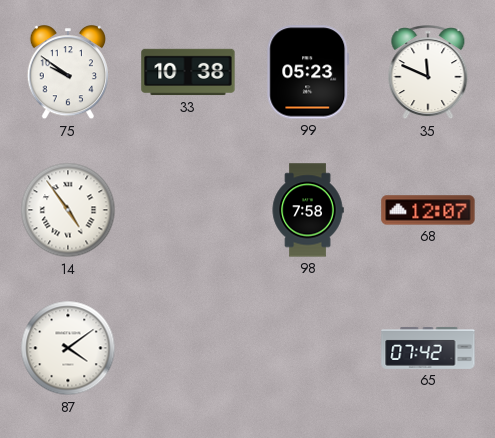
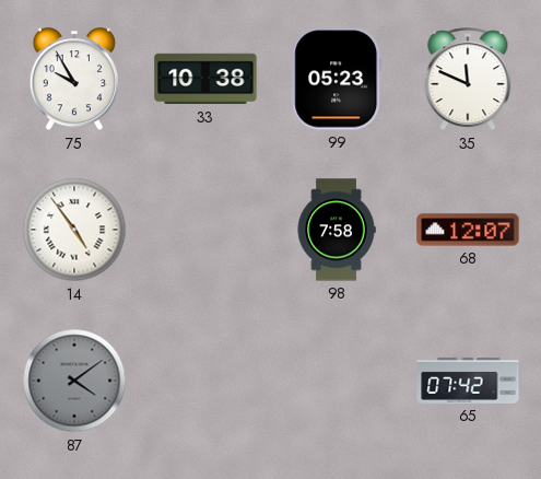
75: 9:51 -> 9:55 (73, 80)
87 dial: white -> grey (74, 381)
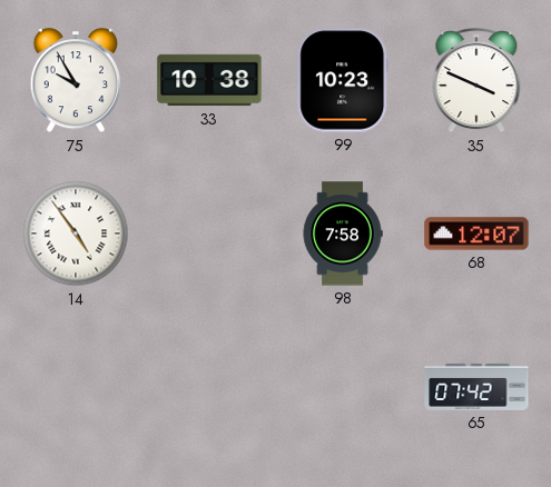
99: 05:23 -> 10:23 (343, 80)
35: 11:49 -> 3:49 (476, 81)
87: 4:09 -> none (74, 381)
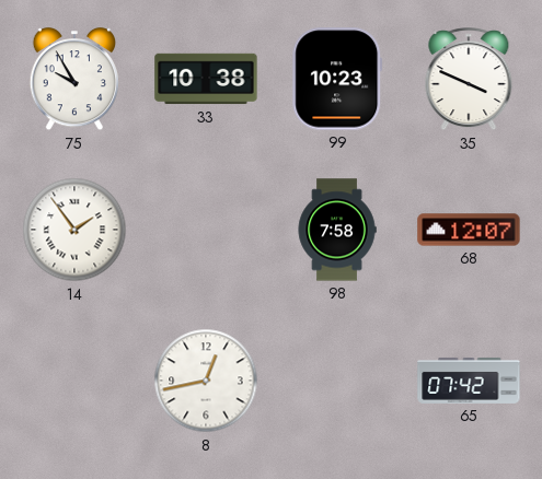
14: 4:54 -> 1:54 (74, 230)
8: none -> 12:43 (206, 381)
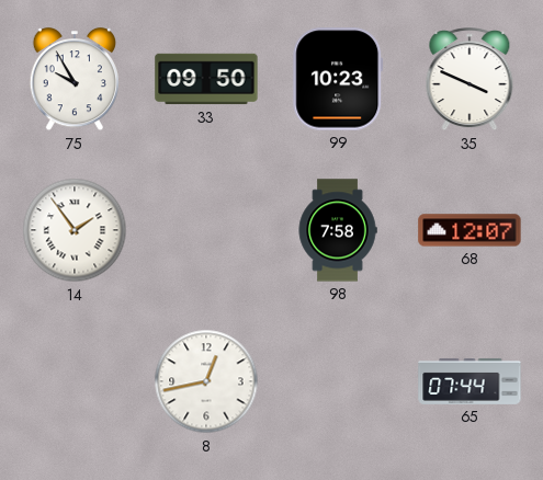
33: 10:38 -> 09:50 (206, 79)
65: 07:42 -> 07:44 (470, 381)
